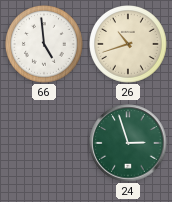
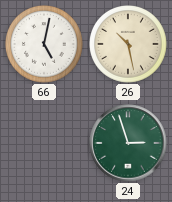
66: 4:59 -> 5:02 (45, 45)
26: 10:42 -> 10:28 (129, 45)
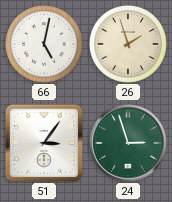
26: 10:28 -> 1:57 (129, 45)
51: none -> 3:06 (44, 143)
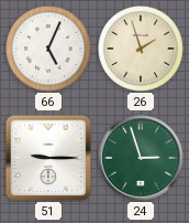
66: 5:02 -> 5:04 (49, 50)
51: 3:06 -> 9:15 (48, 158)
